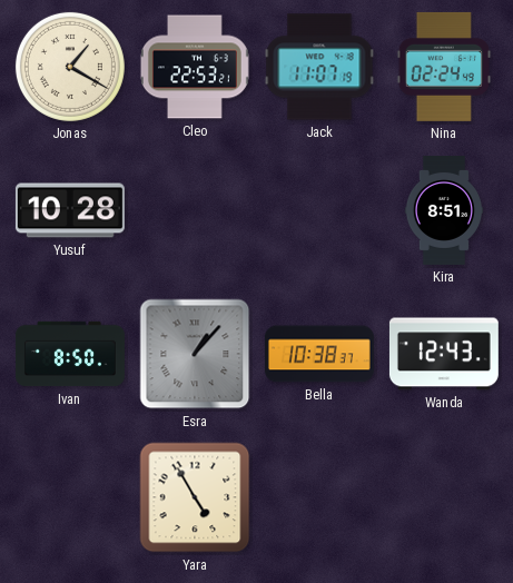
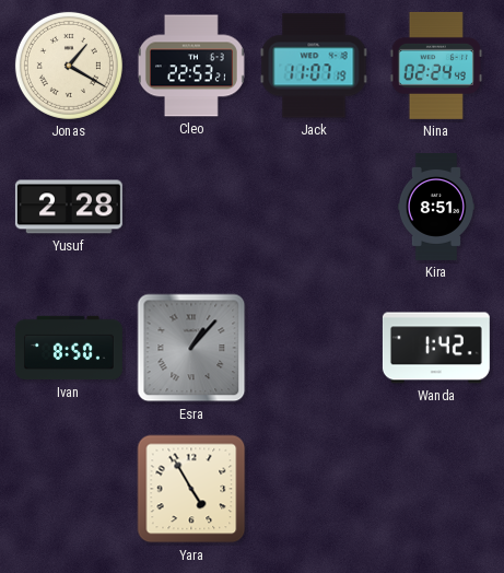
Yusuf: 10:28 -> 2:28 (69, 207)
Bella: 10:38 -> none (319, 354)
Wanda: 12:43 -> 1:42 (436, 348)
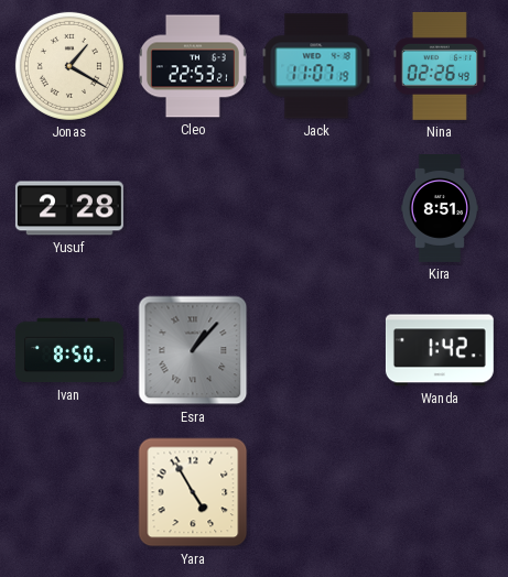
Nina: 02:24 -> 02:26 (440, 66)
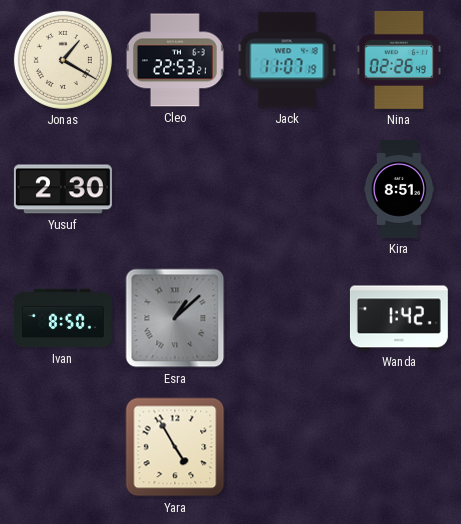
Yusuf: 2:28 -> 2:30 (63, 189)
Esra: 1:07 -> 1:08 (175, 318)
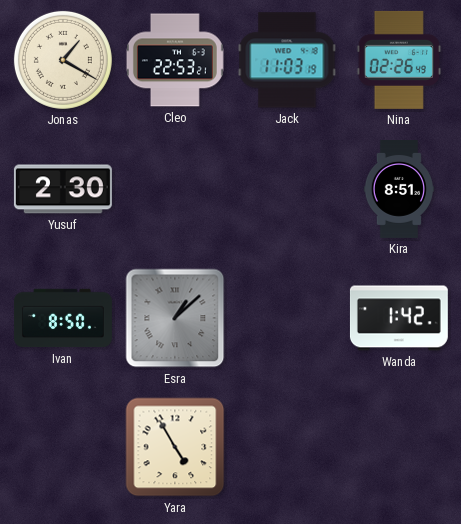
Jack: 11:07 -> 11:03 (287, 60)
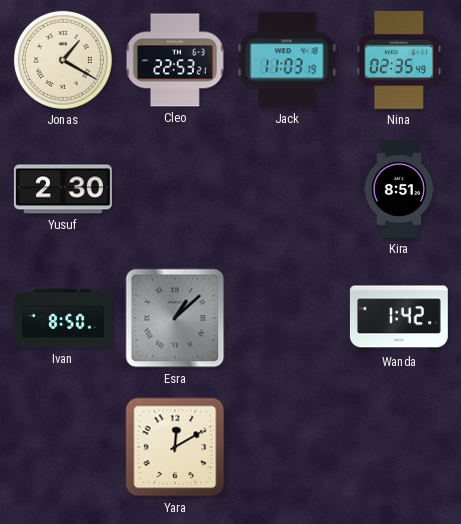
Nina: 02:26 -> 02:35 (399, 60)
Yara: 4:55 -> 12:10 (175, 447)
